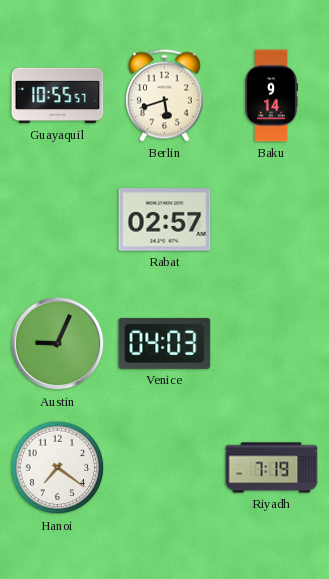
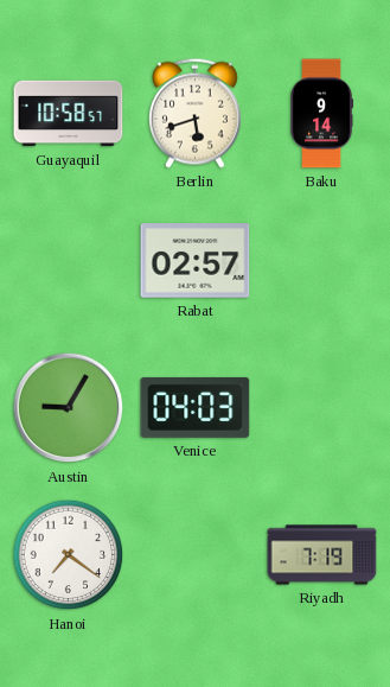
Guayaquil: 10:55 -> 10:58 (69, 114)
Austin: 9:04 -> 9:05 (69, 408)
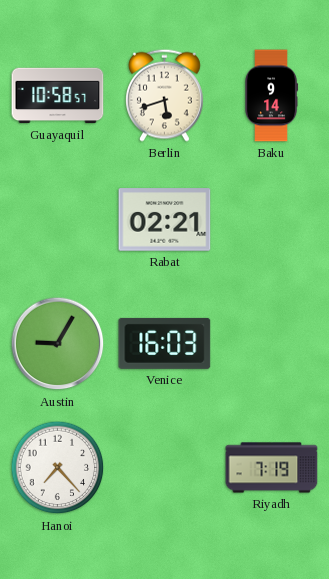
Rabat: 02:57 -> 02:21 (165, 220)
Venice: 04:03 -> 16:03 (165, 343)
Hanoi: 7:21 -> 7:23 (58, 468)
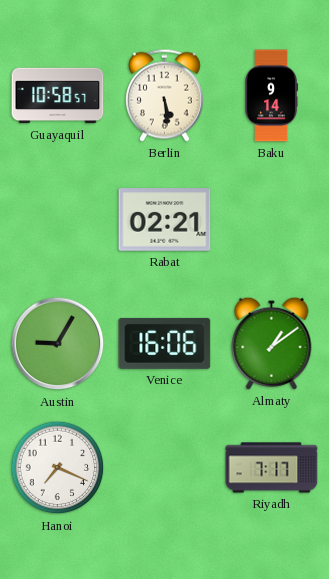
Berlin: 5:42 -> 5:29 (164, 95)
Venice: 16:03 -> 16:06 (165, 343)
Almaty: none -> 1:09 (272, 343)
Hanoi: 7:23 -> 7:19 (58, 468)
Riyadh: 7:19 -> 7:17 (272, 468)
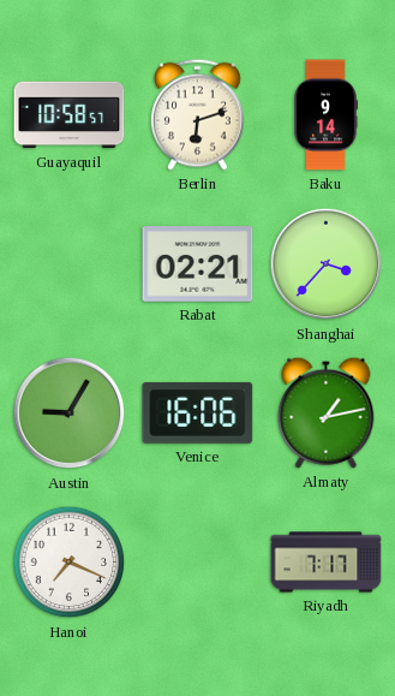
Berlin: 5:29 -> 6:12 (197, 114)
Shanghai: none -> 3:37 (327, 264)
Almaty: 1:09 -> 1:13 (327, 412)
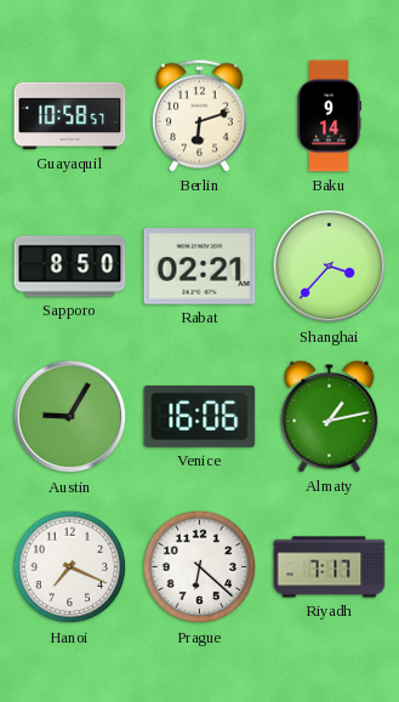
Sapporo: none -> 8:50 (70, 267)
Prague: none -> 6:22 (200, 567)
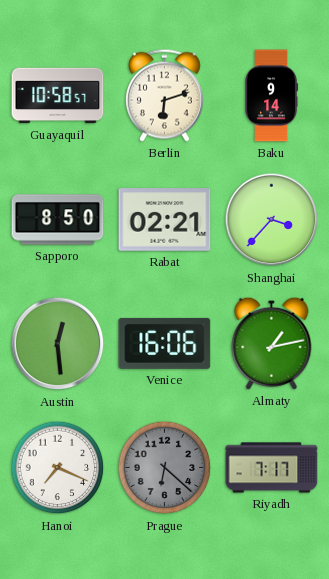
Austin: 9:05 -> 12:29 (58, 344)
Prague dial: white -> grey (165, 468)
